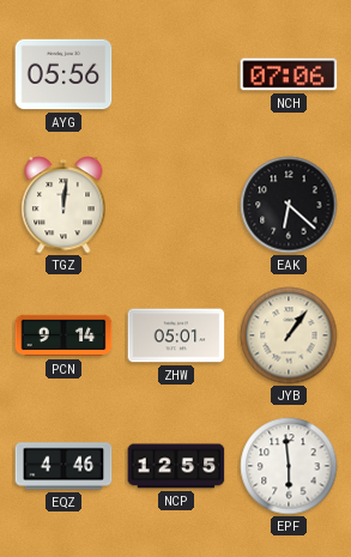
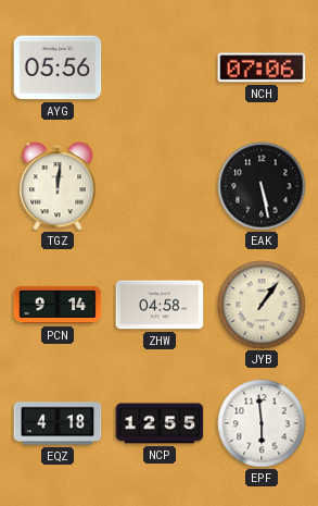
EAK: 6:22 -> 5:28 (262, 186)
ZHW: 05:01 -> 04:58 (160, 305)
EQZ: 4:46 -> 4:18 (58, 423)
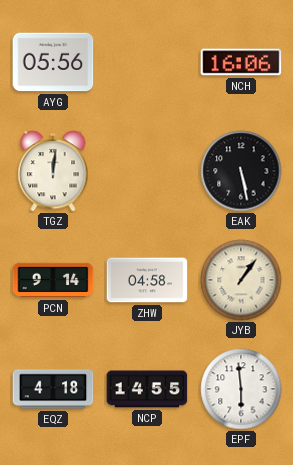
NCH: 07:06 -> 16:06 (241, 62)
NCP: 12:55 -> 14:55 (147, 389)
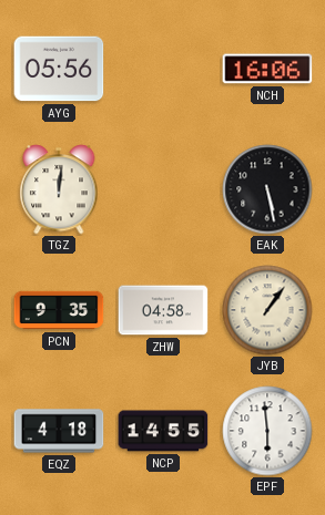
PCN: 9:14 -> 9:35 (59, 310)
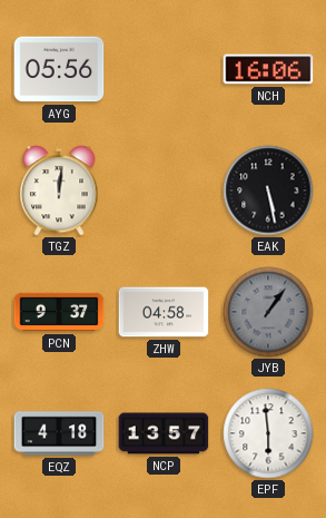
PCN: 9:35 -> 9:37 (59, 312)
JYB dial: cream -> grey (268, 312)
NCP: 14:55 -> 13:57 (164, 433)
